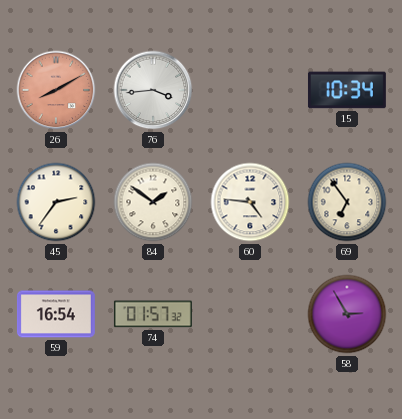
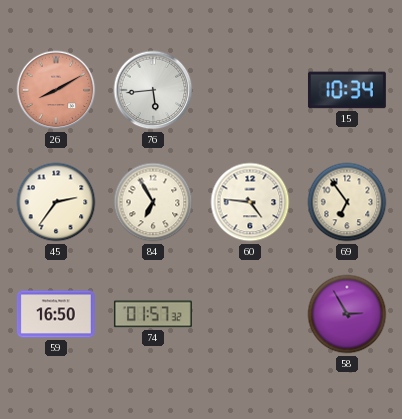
76: 3:44 -> 5:44 (153, 90)
84: 1:51 -> 6:55 (153, 202)
59: 16:54 -> 16:50 (56, 314)
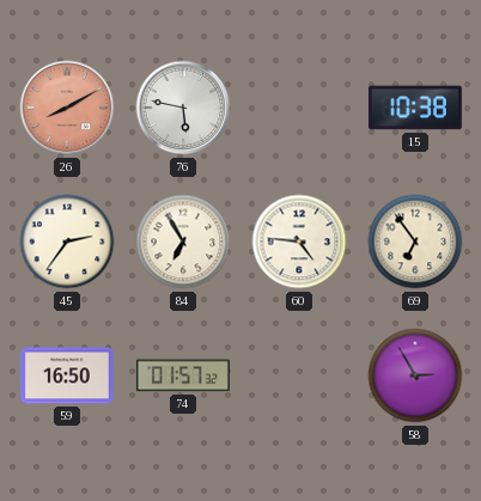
76: 5:44 -> 5:47 (183, 108)
15: 10:34 -> 10:38 (415, 108)
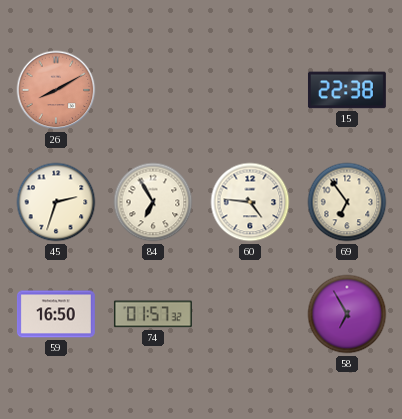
76: 5:47 -> none (183, 108)
15: 10:38 -> 22:38 (347, 90)
45: 2:36 -> 2:33 (56, 202)
58: 2:55 -> 6:55 (347, 314)
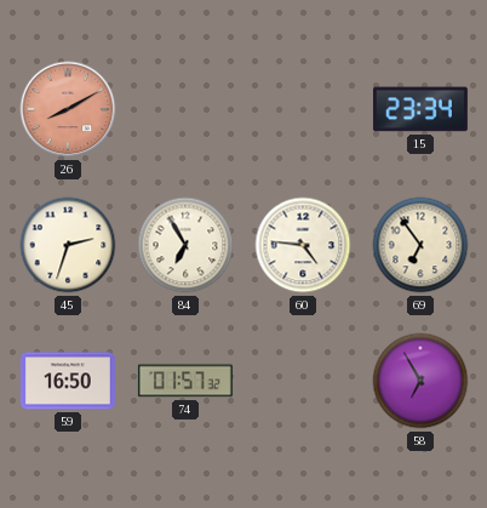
15: 22:38 -> 23:34 (420, 109)
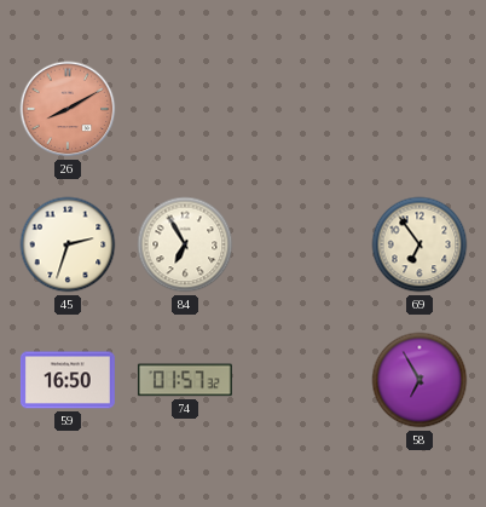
15: 23:34 -> none (420, 109)
60: 4:46 -> none (303, 245)
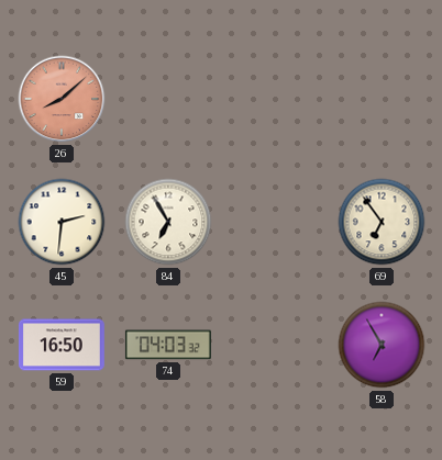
26: 8:10 -> 8:08 (62, 99)
45: 2:33 -> 2:31 (62, 222)
74: 01:57 -> 04:03 (168, 345)
